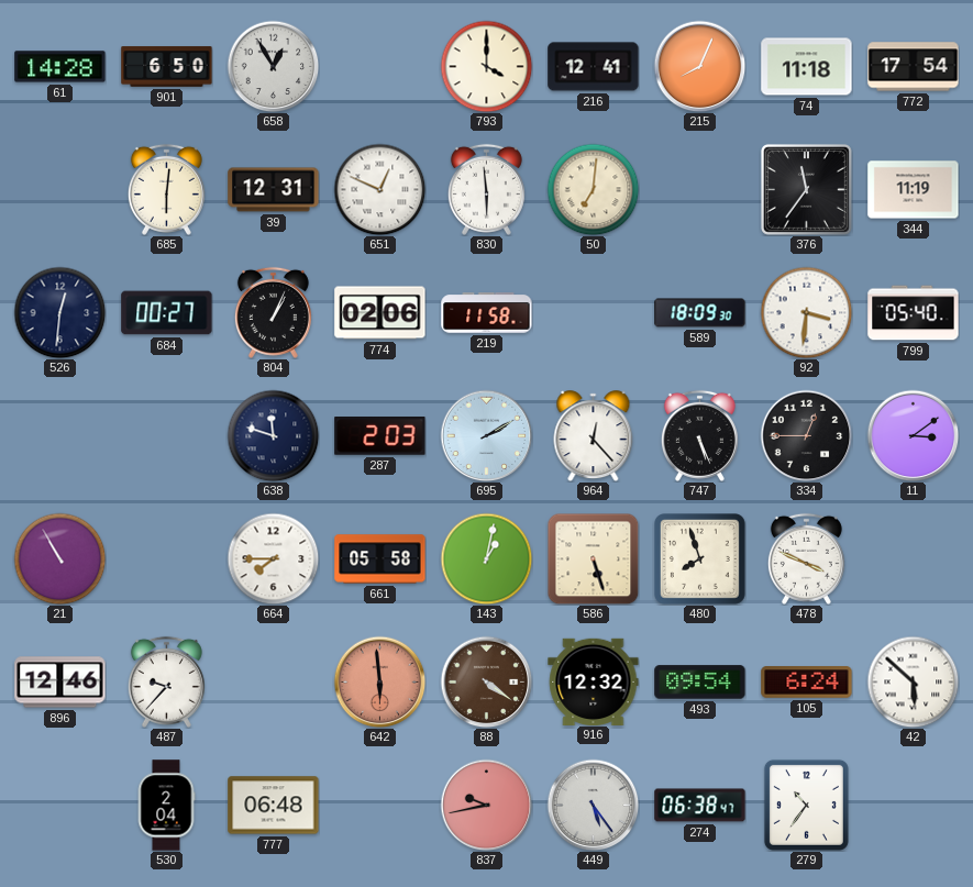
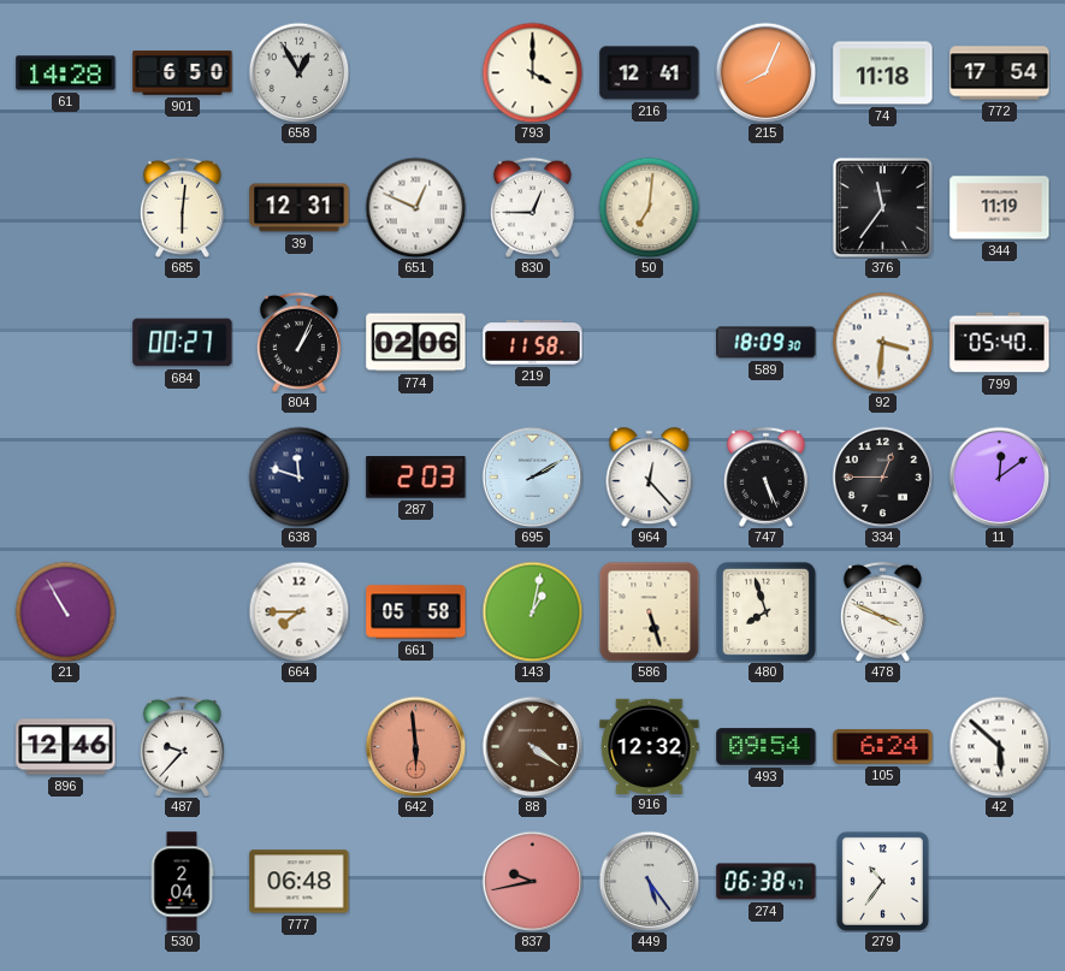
830: 5:59 -> 12:45 (532, 207)
526: 12:31 -> none (59, 312)
11: 3:09 -> 12:09 (999, 476)
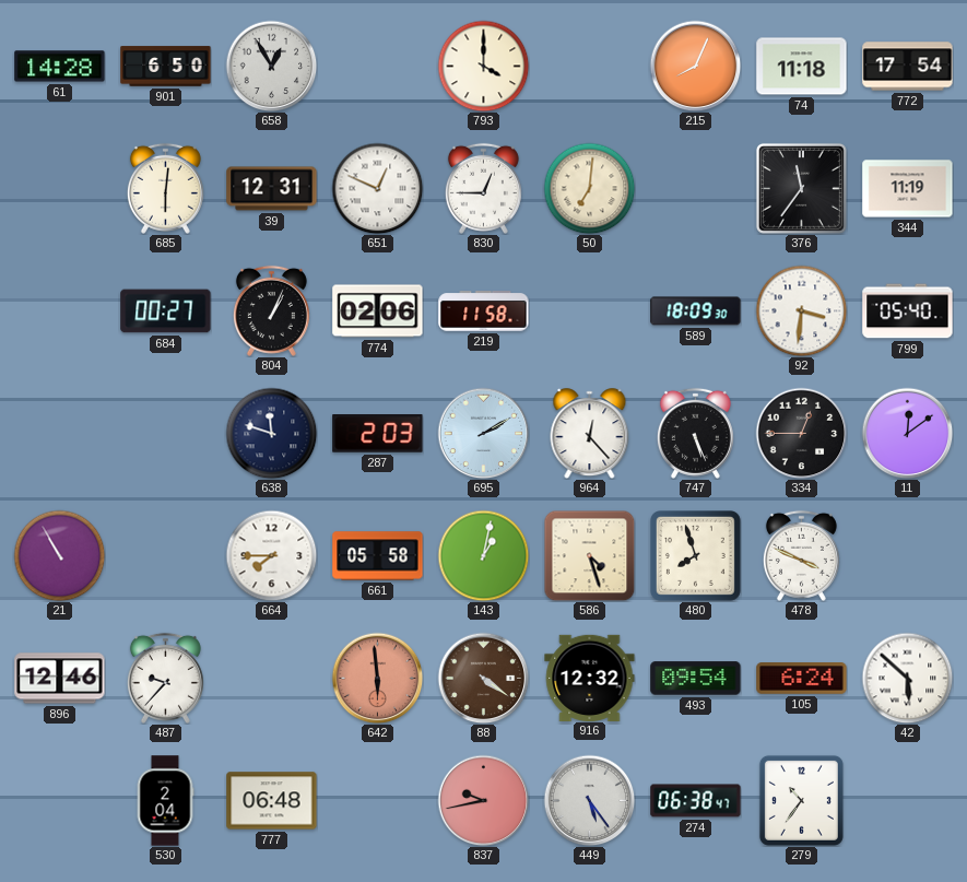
216: 12:41 -> none (650, 73)
586: 5:27 -> 4:27 (589, 555)
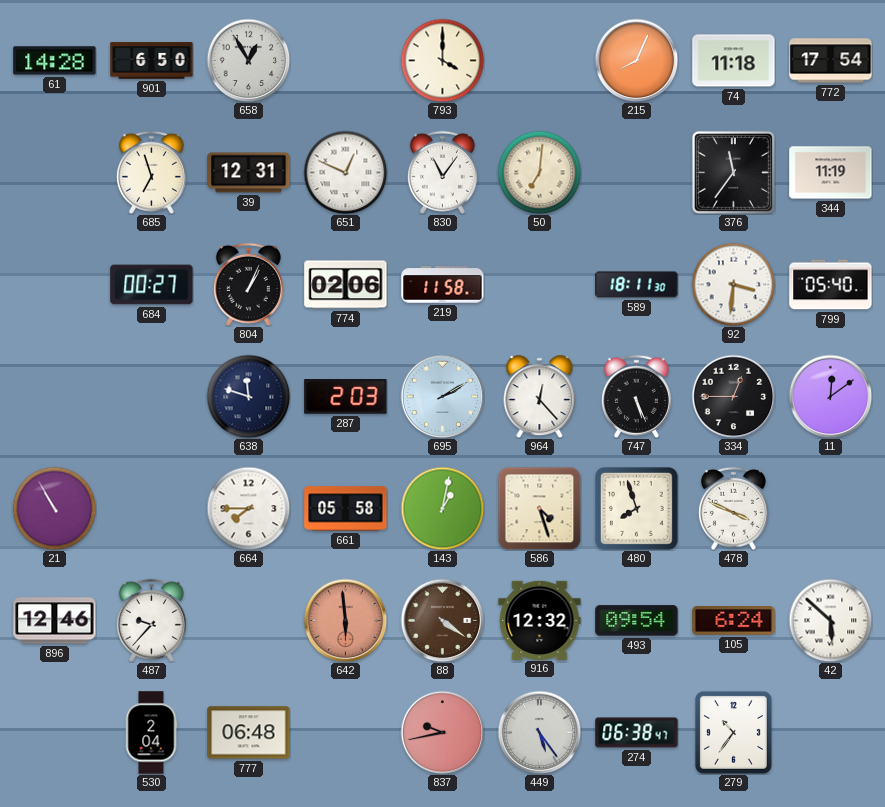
685: 6:01 -> 6:57 (151, 172)
830: 12:45 -> 11:06 (442, 172)
589: 18:09 -> 18:11 (637, 285)
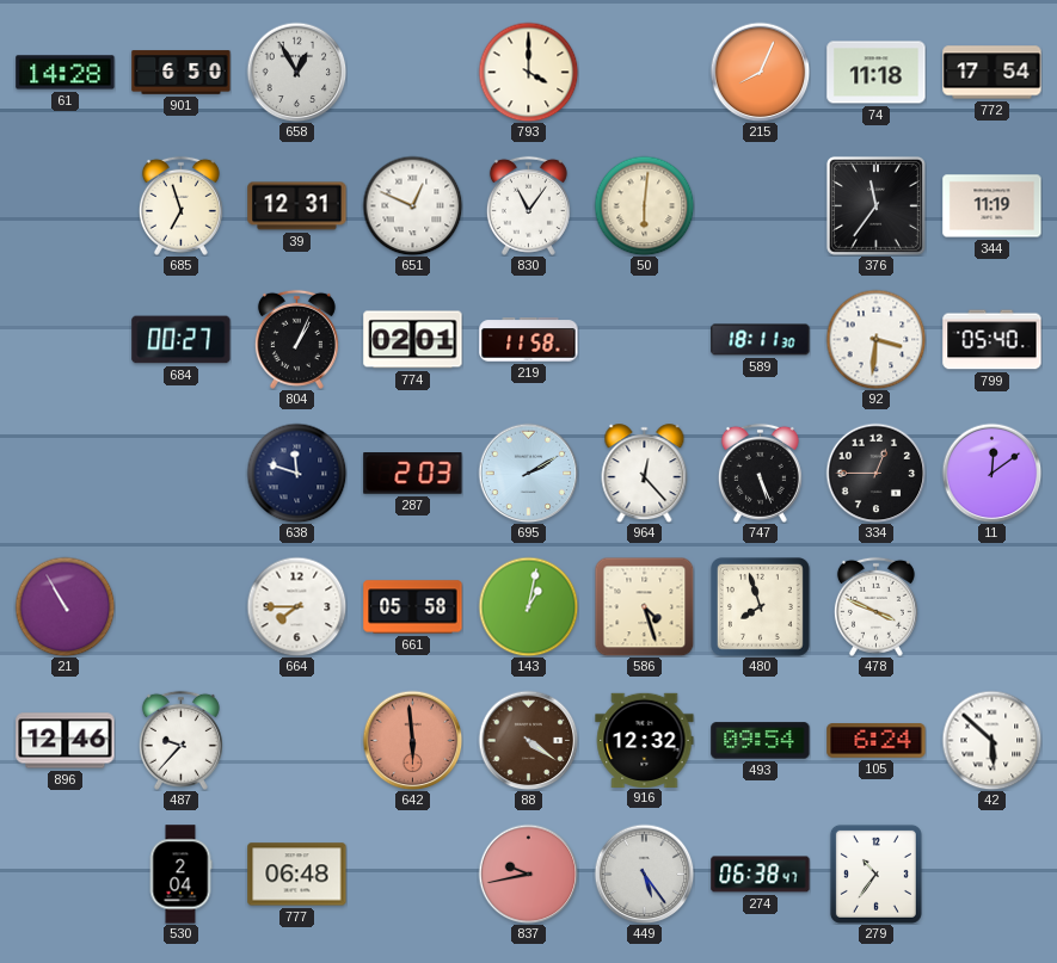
50: 7:01 -> 6:01 (644, 205)
774: 02:06 -> 02:01 (413, 340)
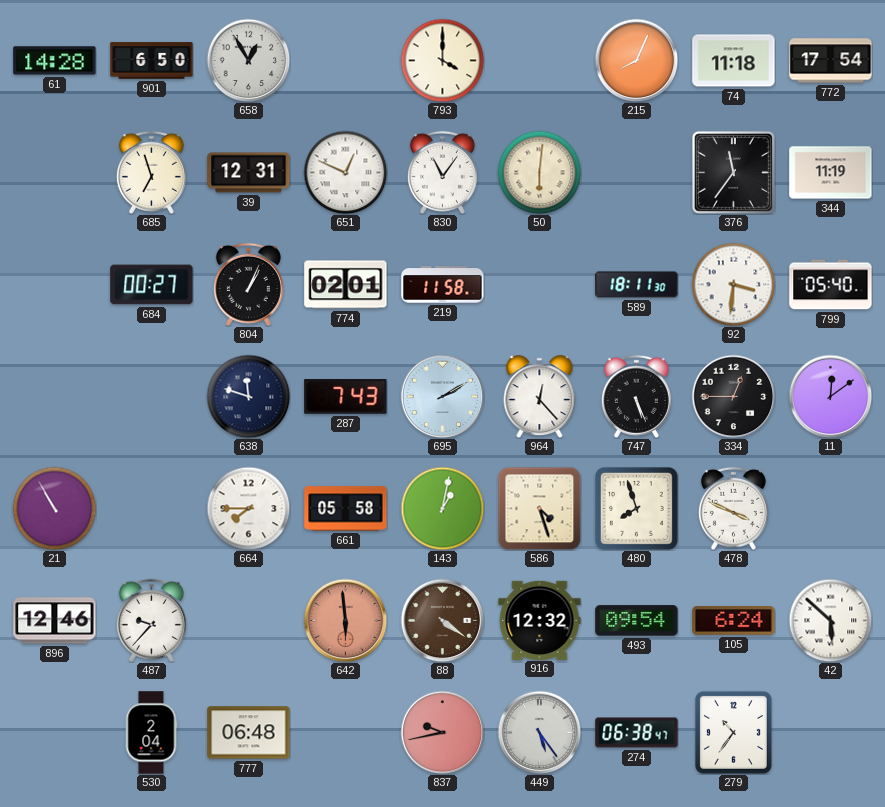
287: 2:03 -> 7:43 (346, 397)
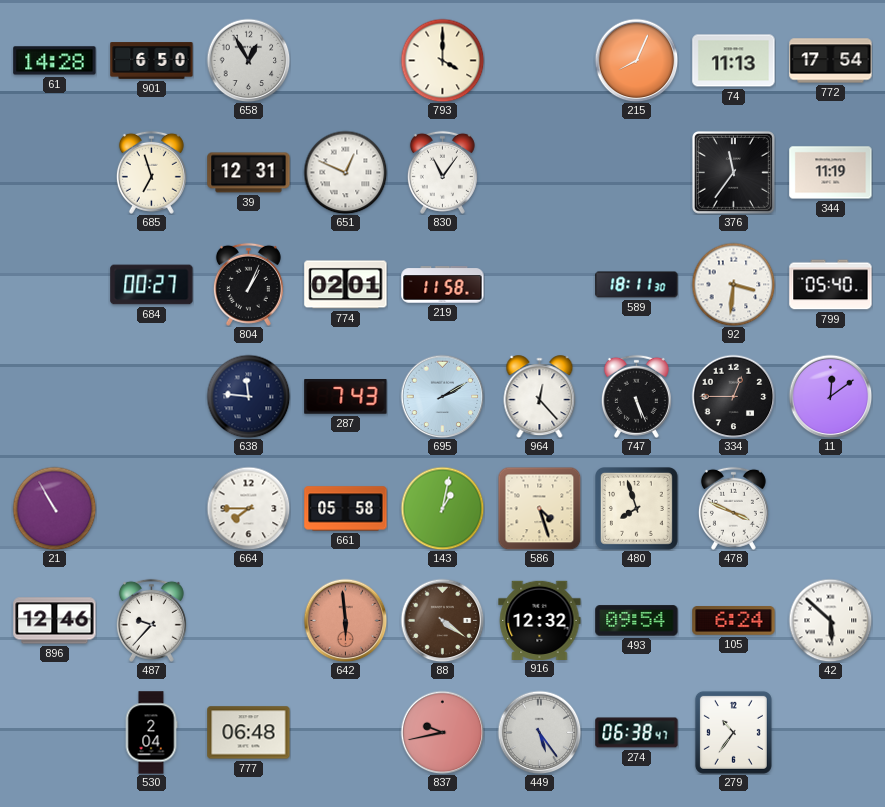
74: 11:18 -> 11:13 (734, 61)
50: 6:01 -> none (539, 172)
638: 11:48 -> 11:46 (248, 396)
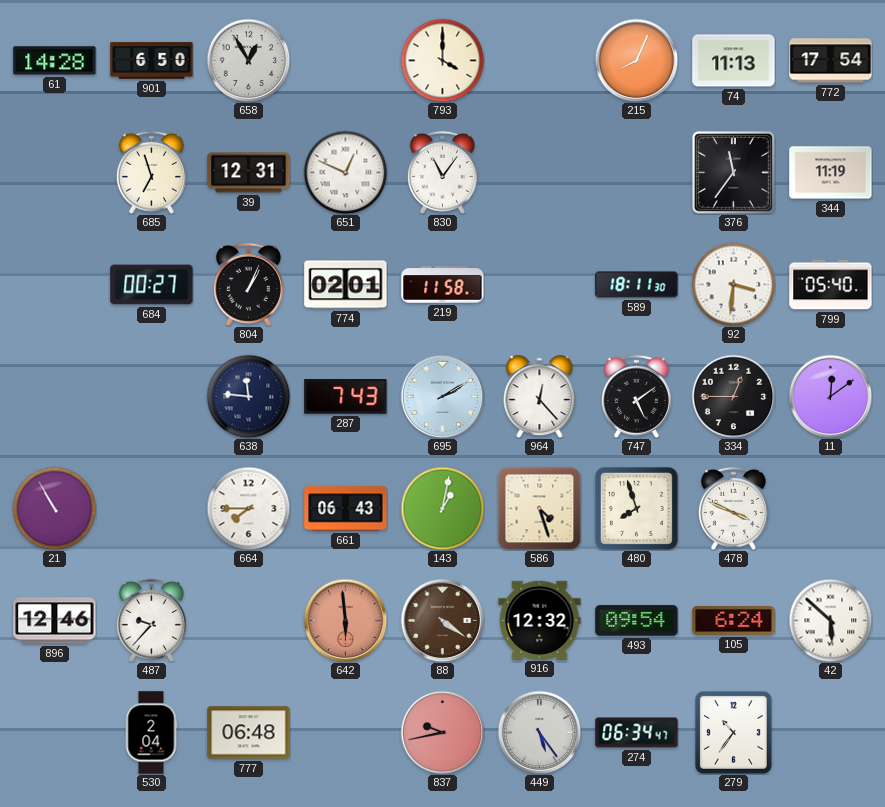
747: 5:26 -> 5:09 (636, 396)
661: 05:58 -> 06:43 (346, 509)
274: 06:38 -> 06:34 (637, 733)
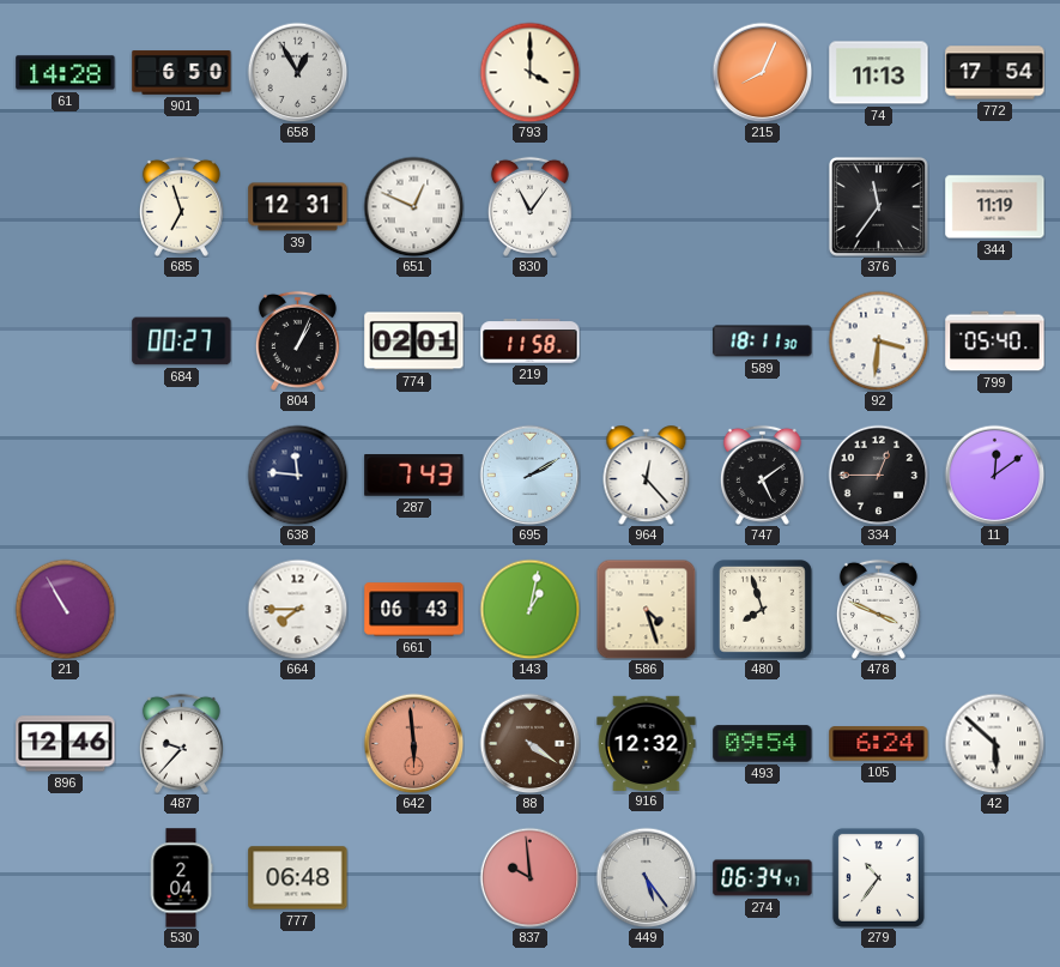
837: 9:43 -> 9:59 (529, 877)
